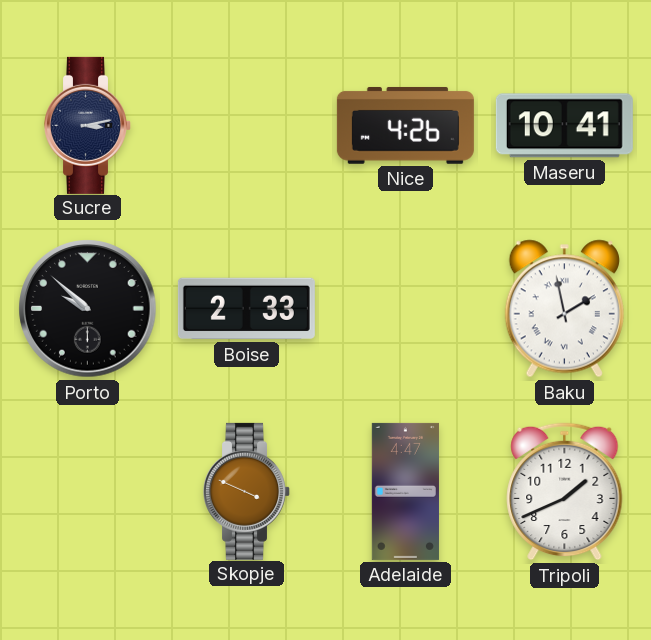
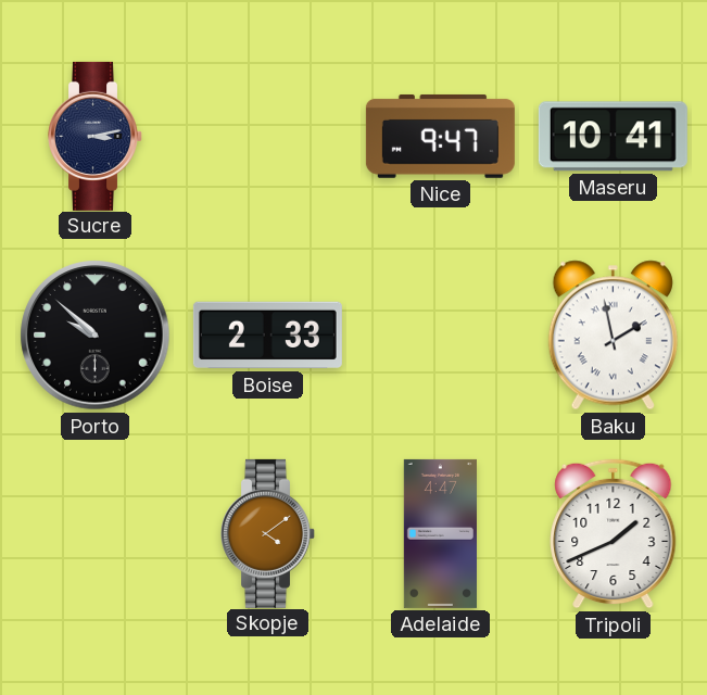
Nice: 4:26 -> 9:47 (440, 136)
Skopje: 3:49 -> 4:09 (268, 533)
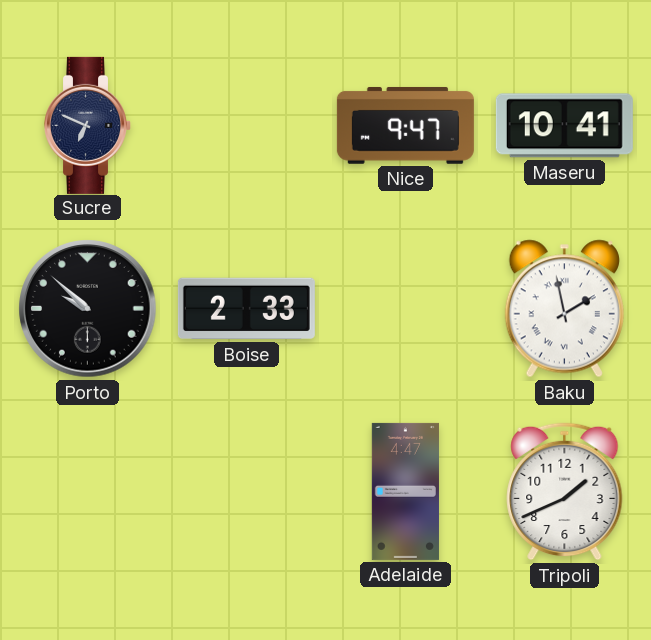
Sucre: 3:13 -> 6:49 (88, 125)
Skopje: 4:09 -> none (268, 533)
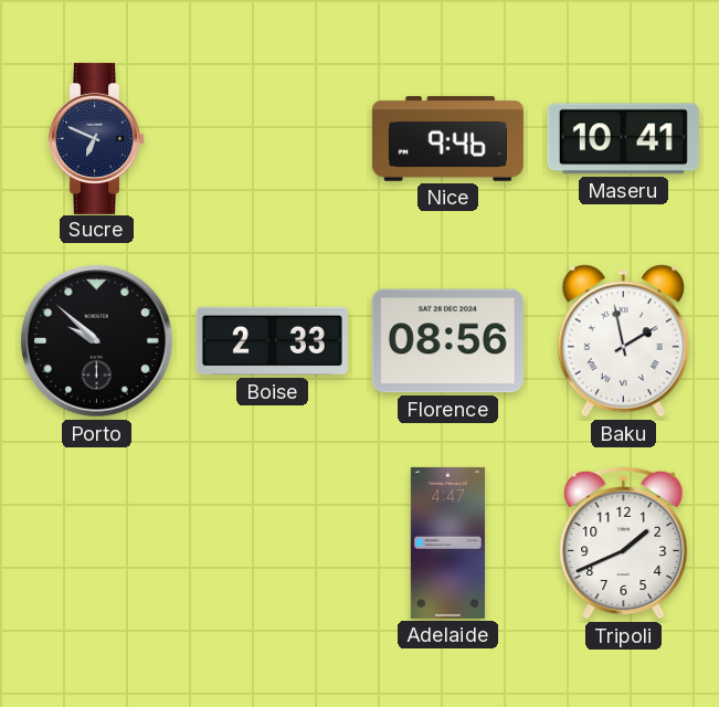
Nice: 9:47 -> 9:46 (447, 138)
Florence: none -> 08:56 (447, 341)
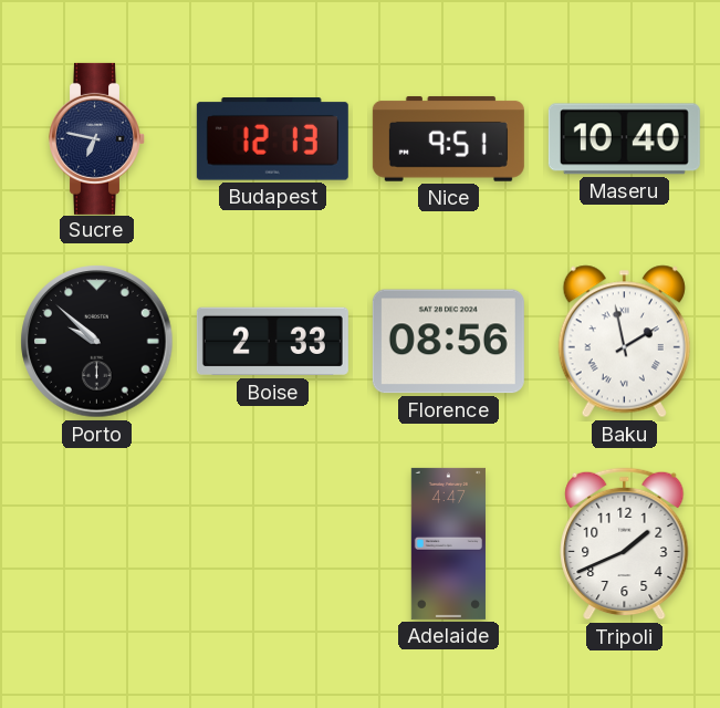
Sucre: 6:49 -> 6:47 (97, 138)
Budapest: none -> 12:13 (272, 139)
Nice: 9:46 -> 9:51 (448, 138)
Maseru: 10:41 -> 10:40 (624, 139)
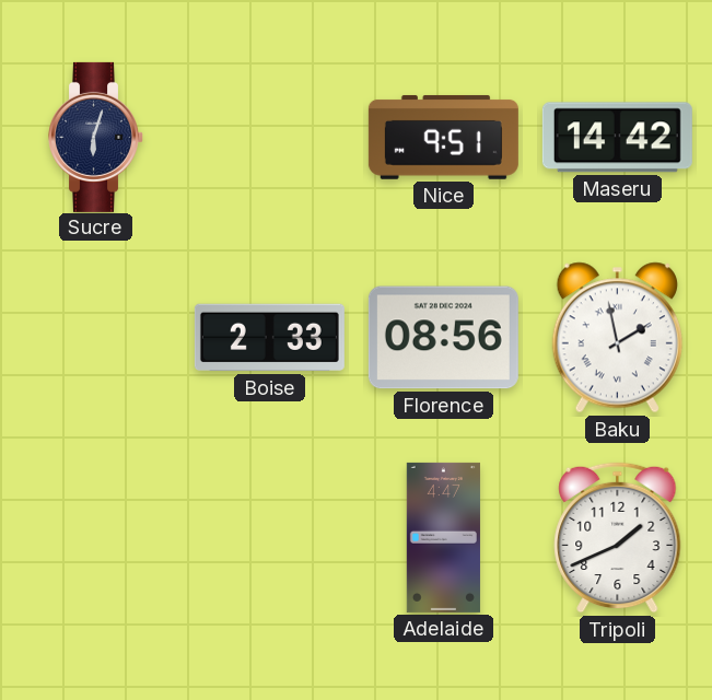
Sucre: 6:47 -> 6:03 (96, 137)
Budapest: 12:13 -> none (272, 139)
Maseru: 10:40 -> 14:42 (617, 138)
Porto: 9:52 -> none (97, 342)
